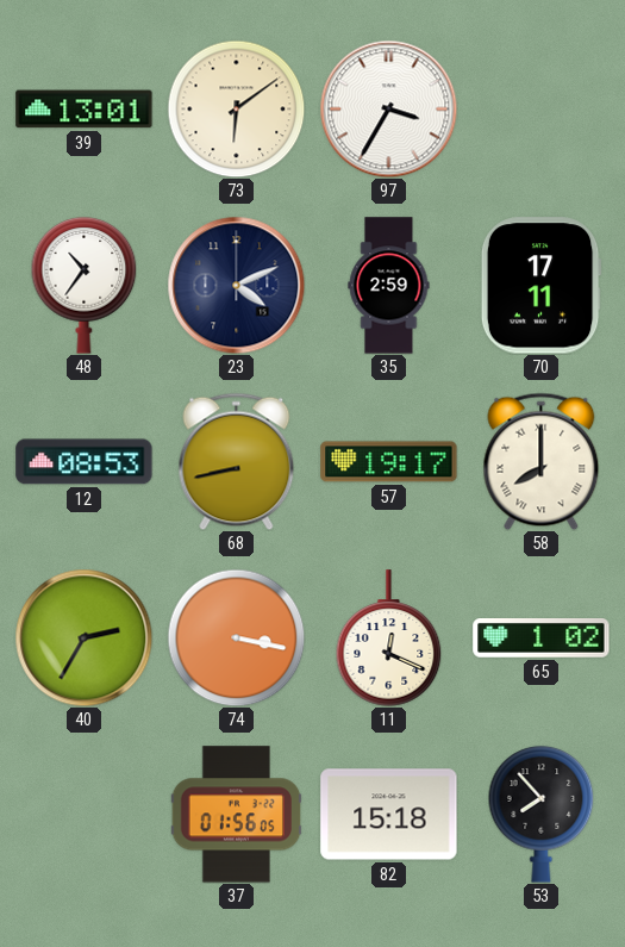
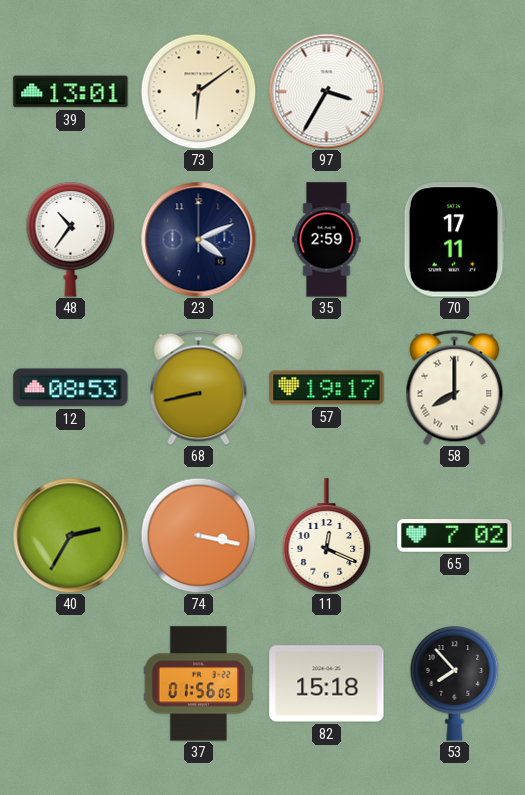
65: 1:02 -> 7:02 (455, 536)
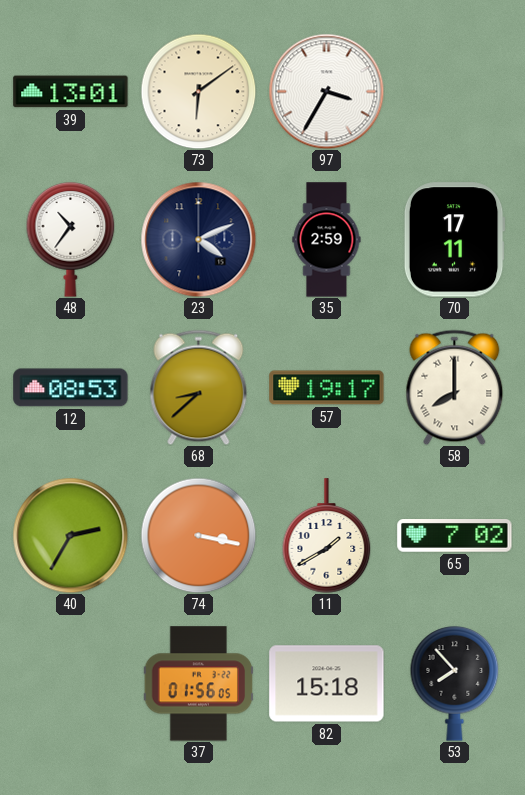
68: 8:43 -> 8:38 (199, 387)
11: 12:19 -> 1:40 (327, 536)
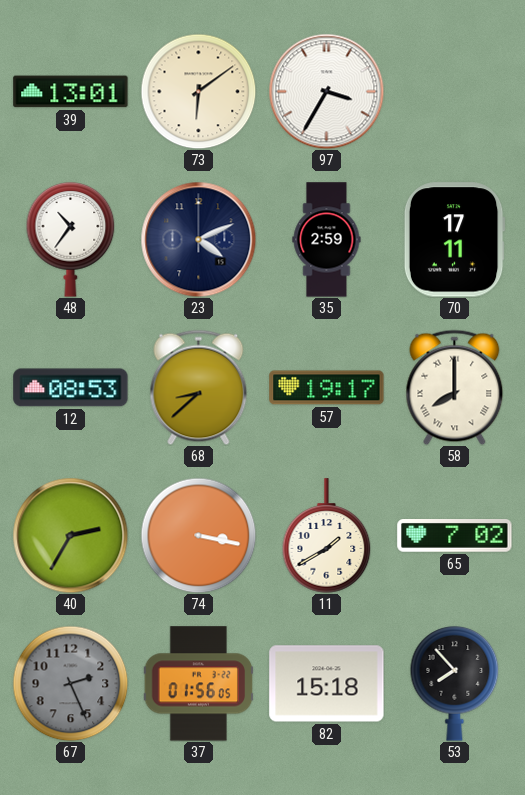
67: none -> 2:26 (70, 683)
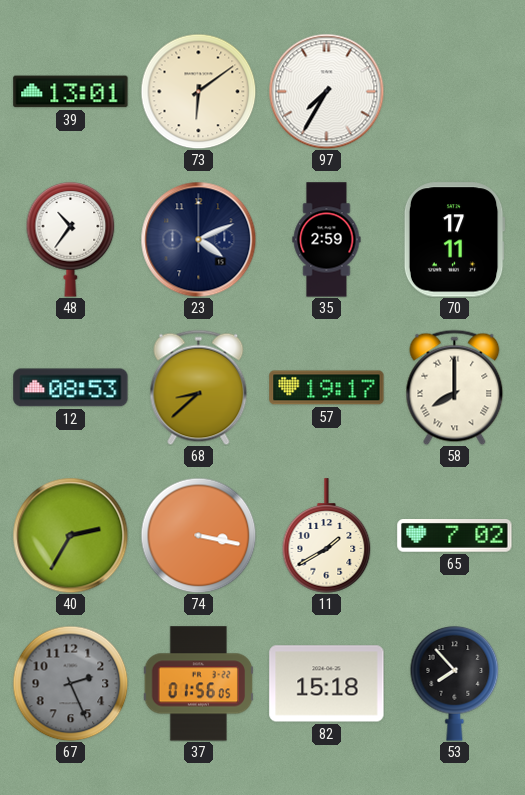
97: 3:35 -> 7:35 (326, 91)
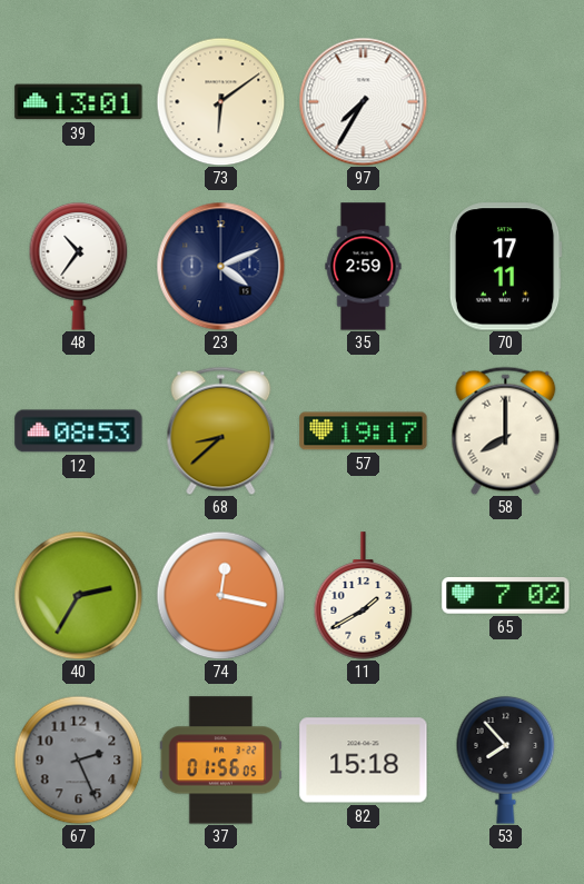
74: 3:17 -> 12:17 (220, 595)
